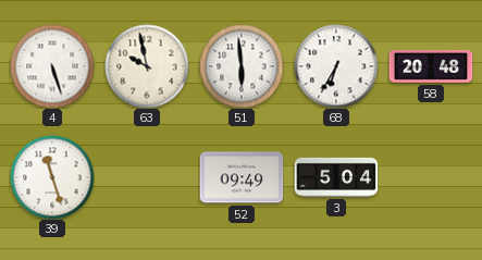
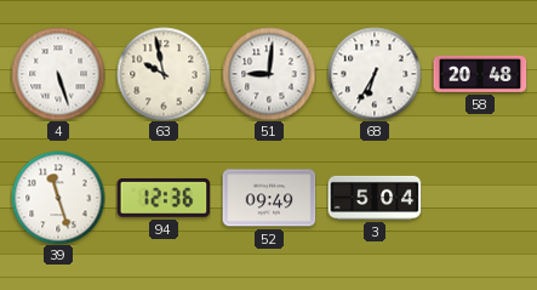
51: 5:59 -> 9:01 (269, 74)
94: none -> 12:36 (164, 198)
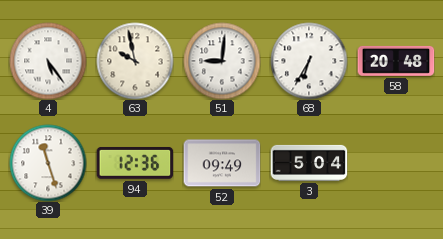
4: 5:27 -> 5:24 (48, 61)
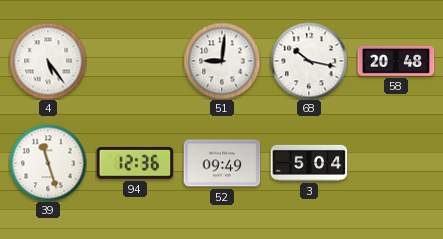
63: 9:58 -> none (135, 61)
68: 6:35 -> 10:17 (309, 61)
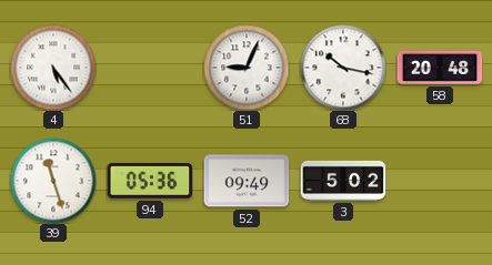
51: 9:01 -> 9:04 (247, 68)
94: 12:36 -> 05:36 (150, 181)
3: 5:04 -> 5:02 (343, 181)
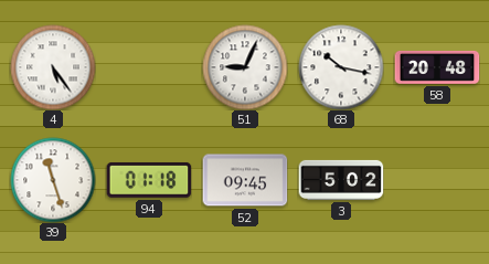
94: 05:36 -> 01:18 (149, 180)
52: 09:49 -> 09:45 (245, 180)
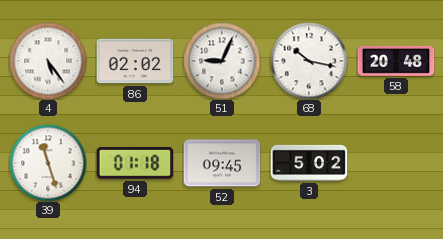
86: none -> 02:02 (135, 61)
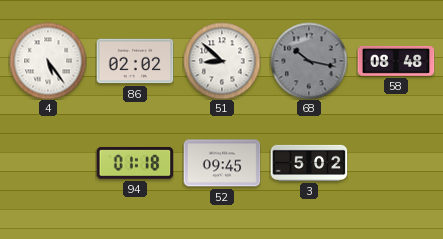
51: 9:04 -> 8:52 (222, 61)
68 dial: white -> grey (309, 61)
58: 20:48 -> 08:48 (396, 61)
39: 11:27 -> none (48, 163)
